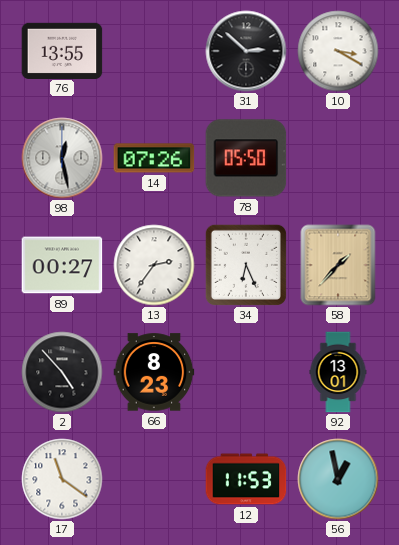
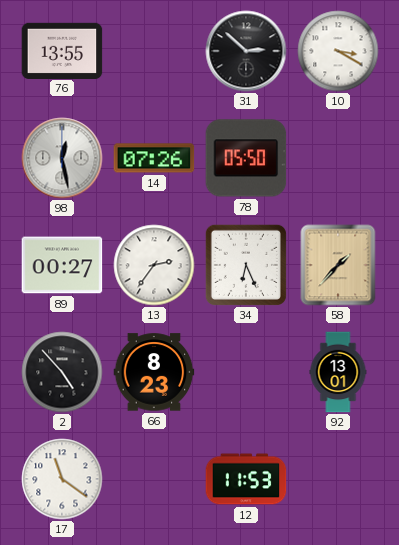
56: 12:58 -> none (338, 479)
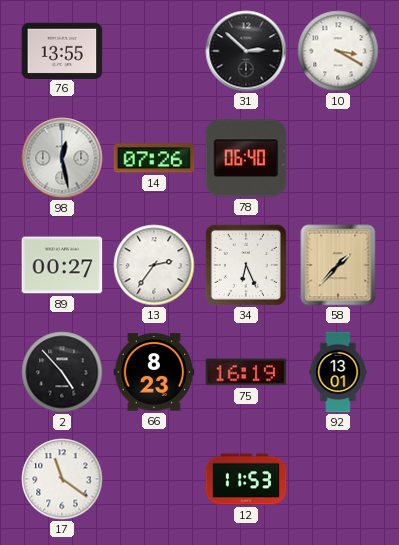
78: 05:50 -> 06:40 (246, 158)
75: none -> 16:19 (246, 372)
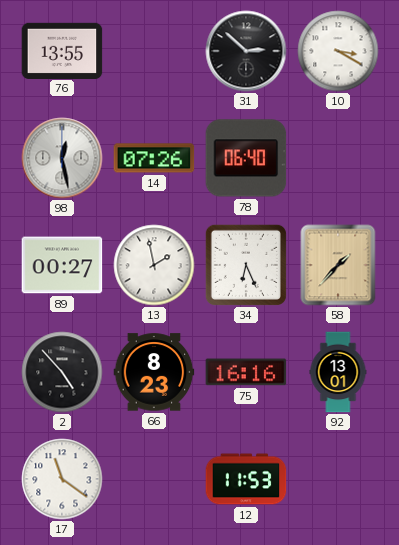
13: 2:36 -> 1:58 (154, 265)
75: 16:19 -> 16:16 (246, 372)
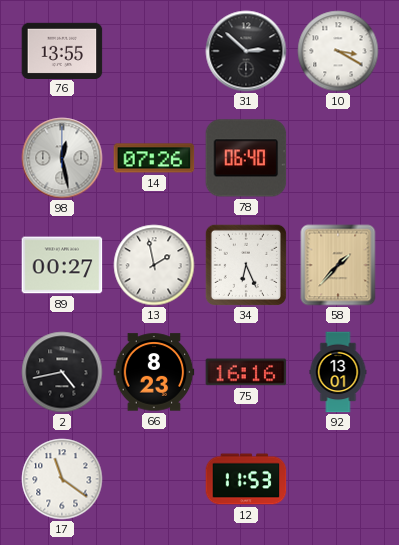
2: 4:53 -> 4:43 (62, 372)
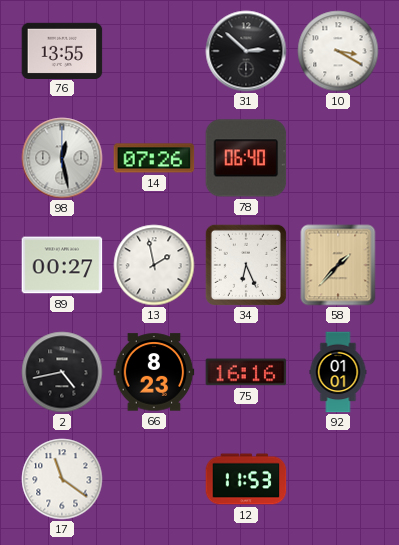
92: 13:01 -> 01:01 (338, 372)
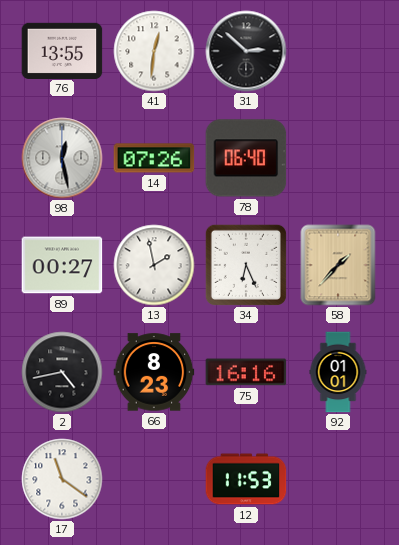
41: none -> 12:31 (154, 51)
10: 3:20 -> none (338, 51)
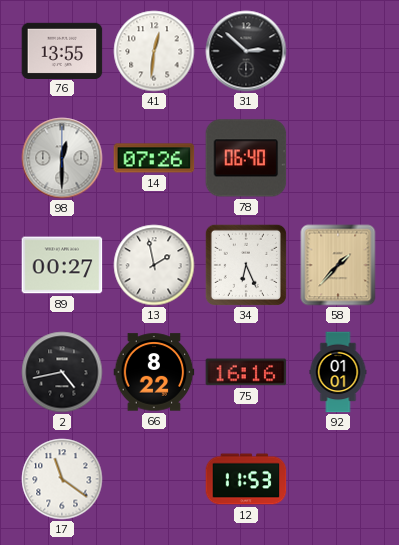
98: 12:28 -> 12:30 (62, 158)
66: 8:23 -> 8:22 (154, 372)
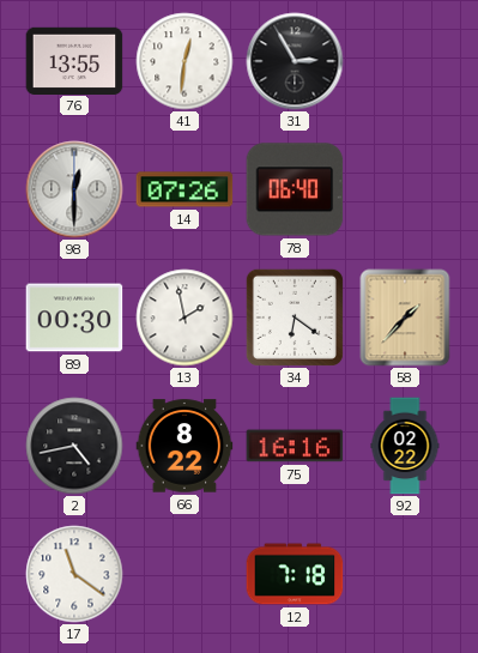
31: 2:52 -> 2:55 (295, 61)
89: 00:27 -> 00:30 (74, 318)
34: 6:26 -> 6:21 (295, 318)
92: 01:01 -> 02:22 (405, 446)
12: 11:53 -> 7:18 (295, 574)
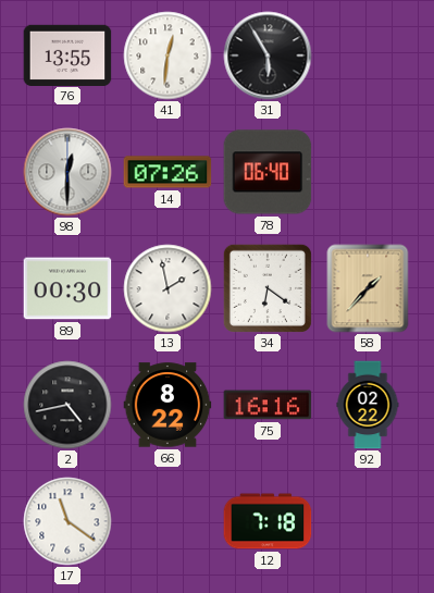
31: 2:55 -> 5:55 (268, 55)
